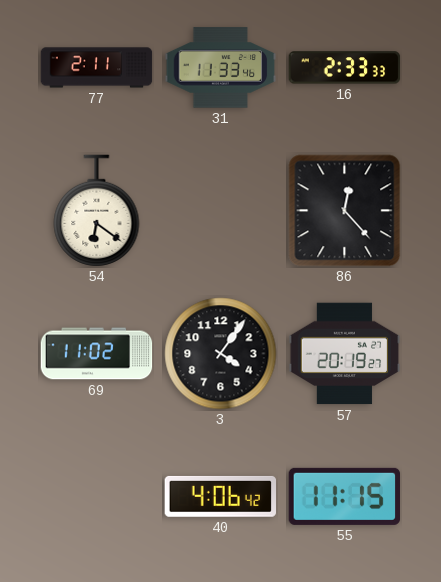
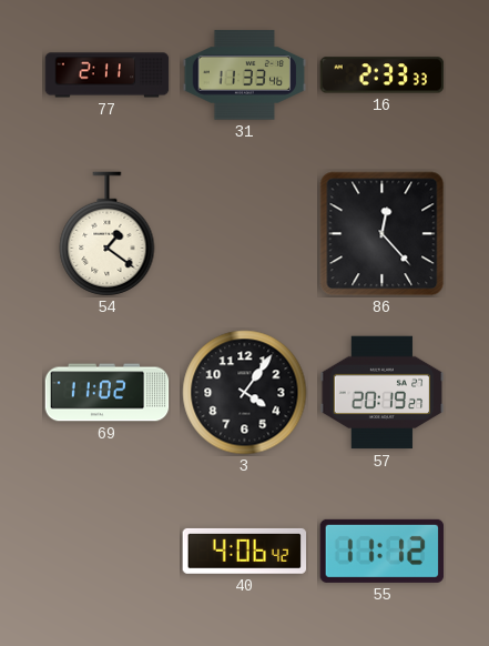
54: 6:21 -> 1:21 (108, 234)
55: 11:15 -> 11:12 (383, 551)
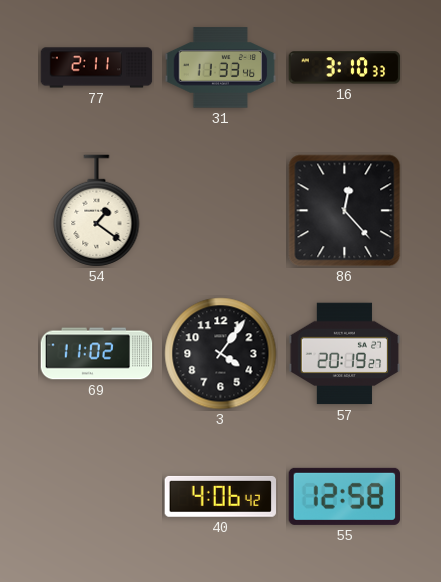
16: 2:33 -> 3:10 (345, 68)
55: 11:12 -> 12:58 (345, 496)
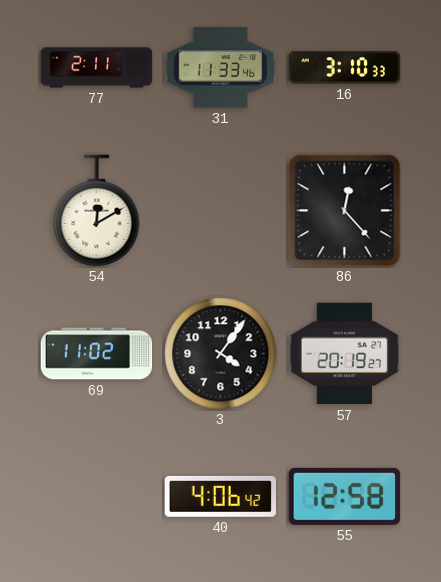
54: 1:21 -> 12:10 (97, 211)
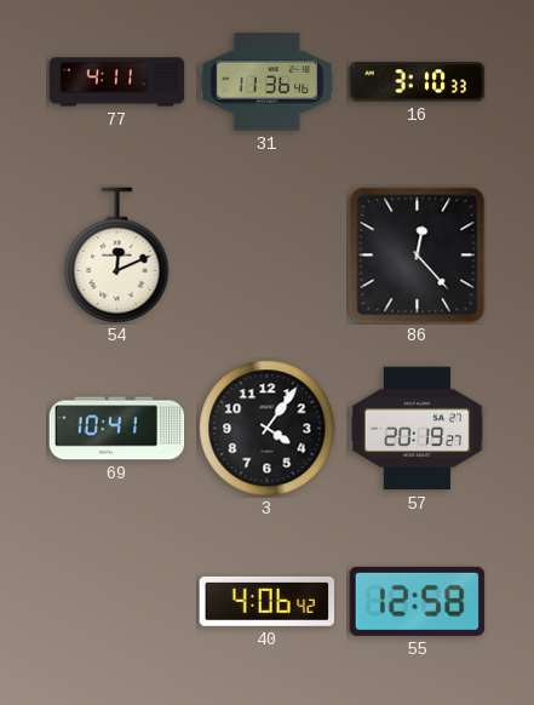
77: 2:11 -> 4:11 (117, 82)
31: 11:33 -> 11:36 (268, 82)
54: 12:10 -> 12:11 (117, 256)
69: 11:02 -> 10:41 (117, 429)
